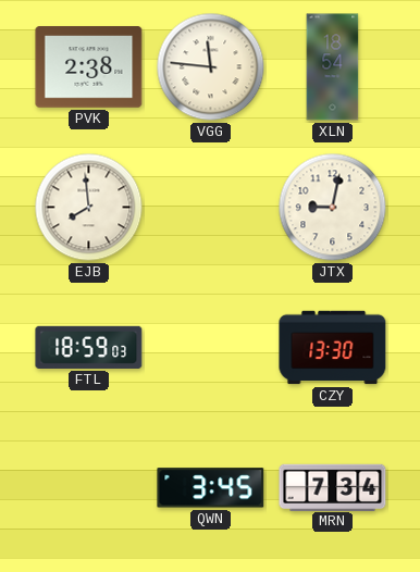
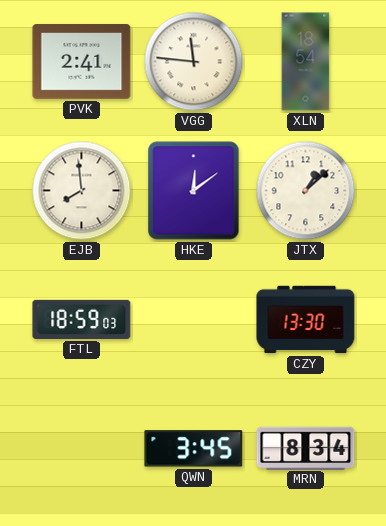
PVK: 2:38 -> 2:41 (82, 62)
HKE: none -> 12:09 (194, 191)
JTX: 9:02 -> 1:08 (306, 191)
MRN: 7:34 -> 8:34 (306, 448)
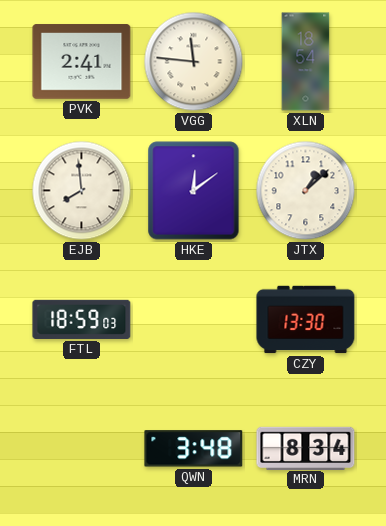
QWN: 3:45 -> 3:48 (194, 449)
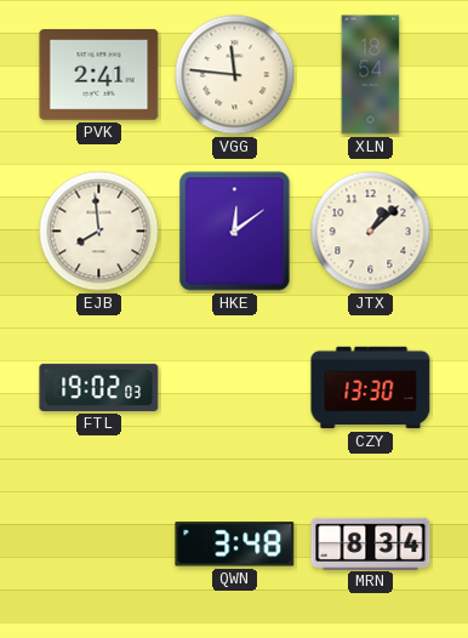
FTL: 18:59 -> 19:02 (99, 387)
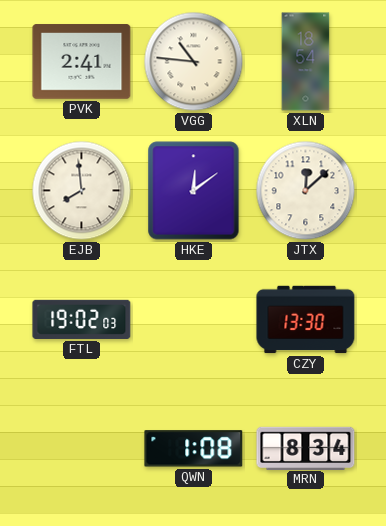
VGG: 11:46 -> 10:46 (194, 62)
JTX: 1:08 -> 12:08 (306, 191)
QWN: 3:48 -> 1:08 (194, 449)
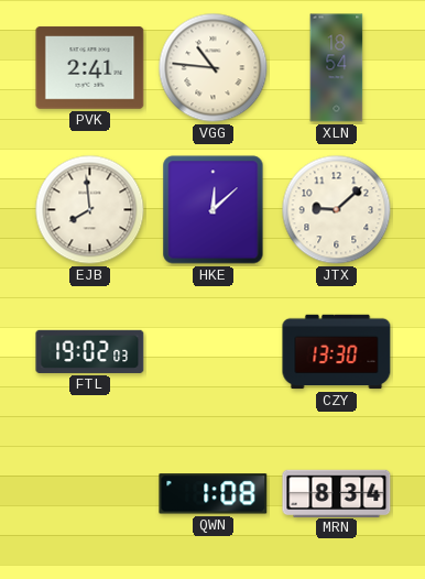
HKE: 12:09 -> 12:08 (214, 210)
JTX: 12:08 -> 9:08 (337, 210)
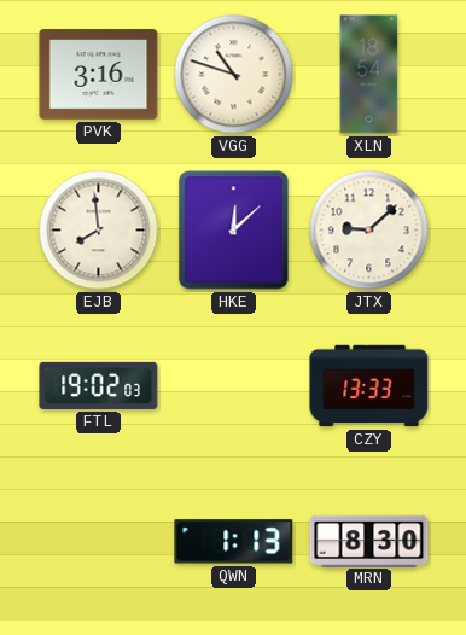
PVK: 2:41 -> 3:16 (99, 75)
VGG: 10:46 -> 10:48 (234, 75)
CZY: 13:30 -> 13:33 (369, 386)
QWN: 1:08 -> 1:13 (234, 542)
MRN: 8:34 -> 8:30 (369, 541)
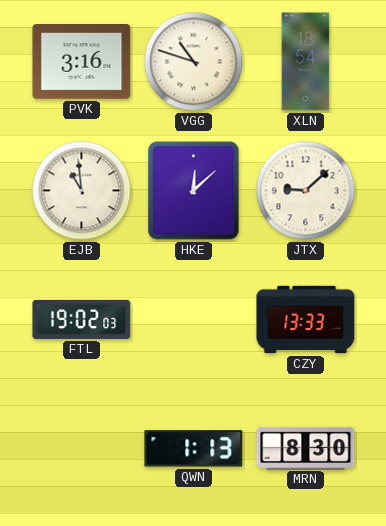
EJB: 7:59 -> 10:59 (82, 191)
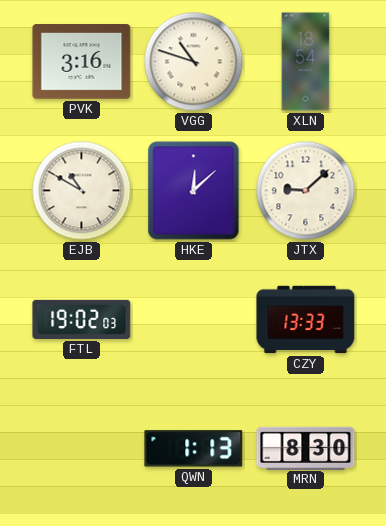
EJB: 10:59 -> 10:50 (82, 191)
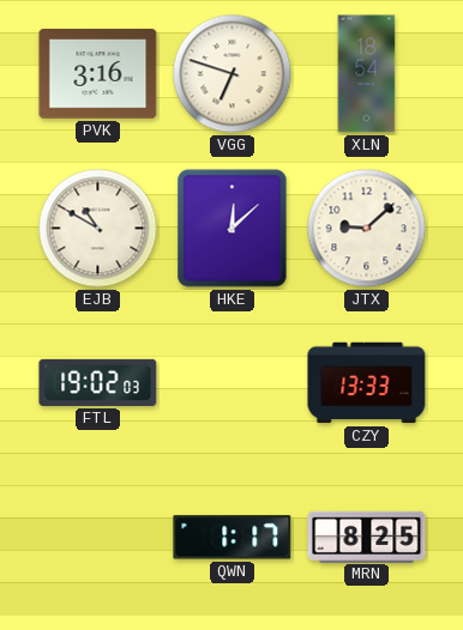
VGG: 10:48 -> 6:48 (233, 74)
QWN: 1:13 -> 1:17 (233, 538)
MRN: 8:30 -> 8:25 (367, 537)
